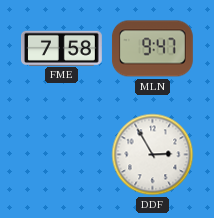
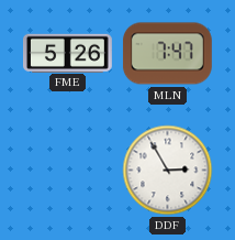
FME: 7:58 -> 5:26 (68, 53)
MLN: 9:47 -> 7:47 (167, 54)
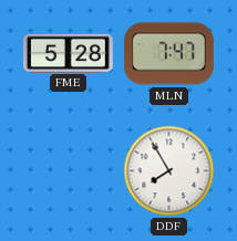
FME: 5:26 -> 5:28 (69, 53)
DDF: 2:55 -> 7:55 (169, 171)
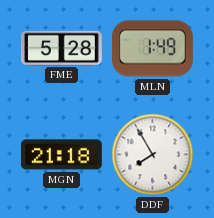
MLN: 7:47 -> 1:49 (152, 49)
MGN: none -> 21:18 (61, 155)
